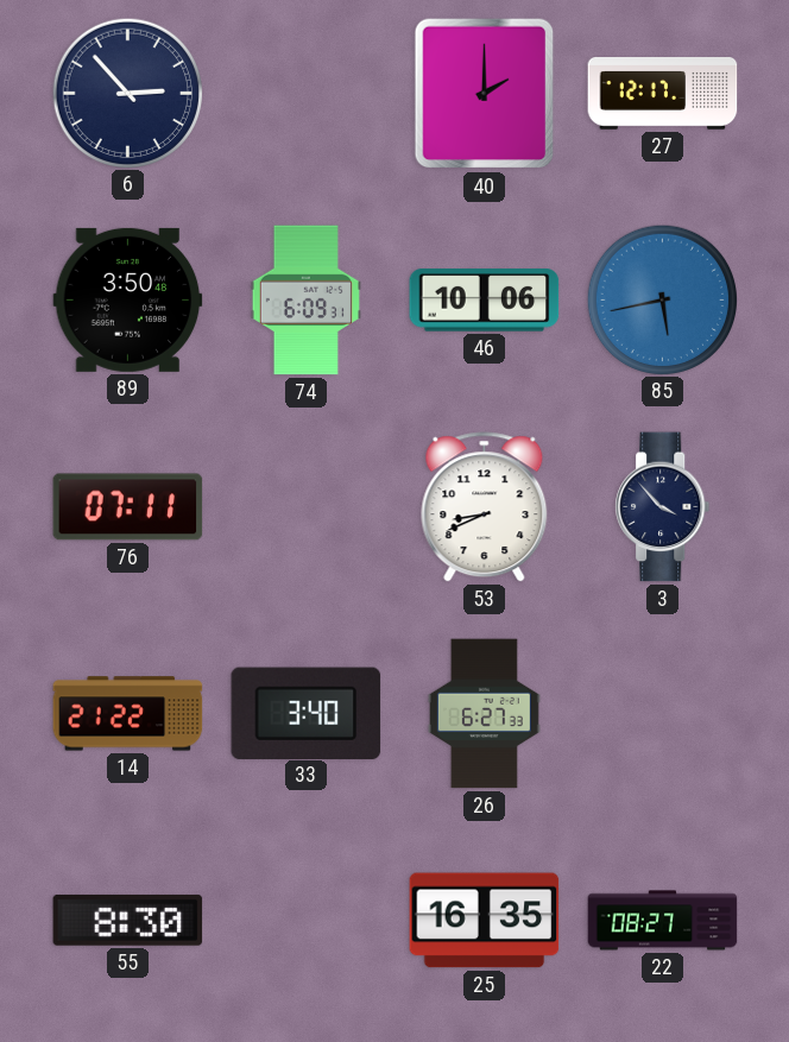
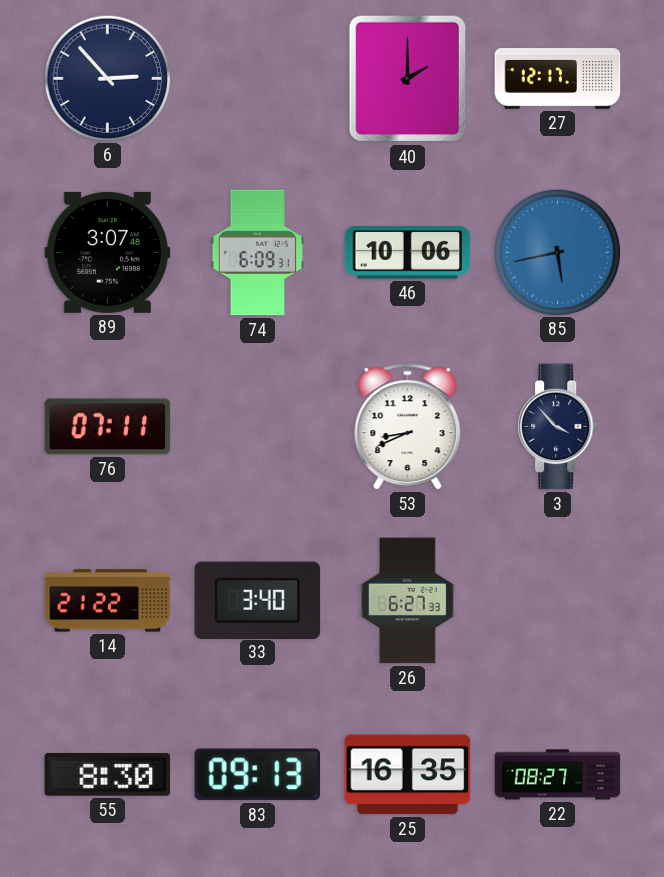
89: 3:50 -> 3:07 (108, 252)
83: none -> 09:13 (258, 775)
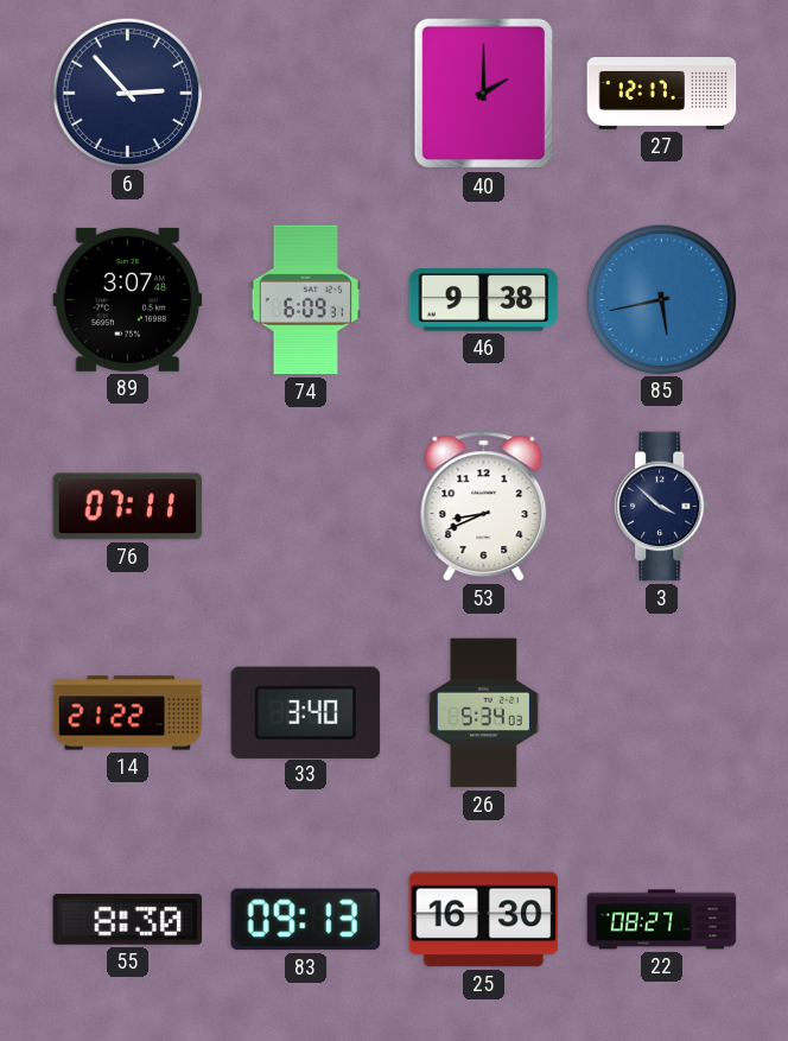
46: 10:06 -> 9:38 (484, 300)
3: 3:53 -> 3:52 (662, 507)
26: 6:27 -> 5:34 (483, 713)
25: 16:35 -> 16:30 (484, 920)
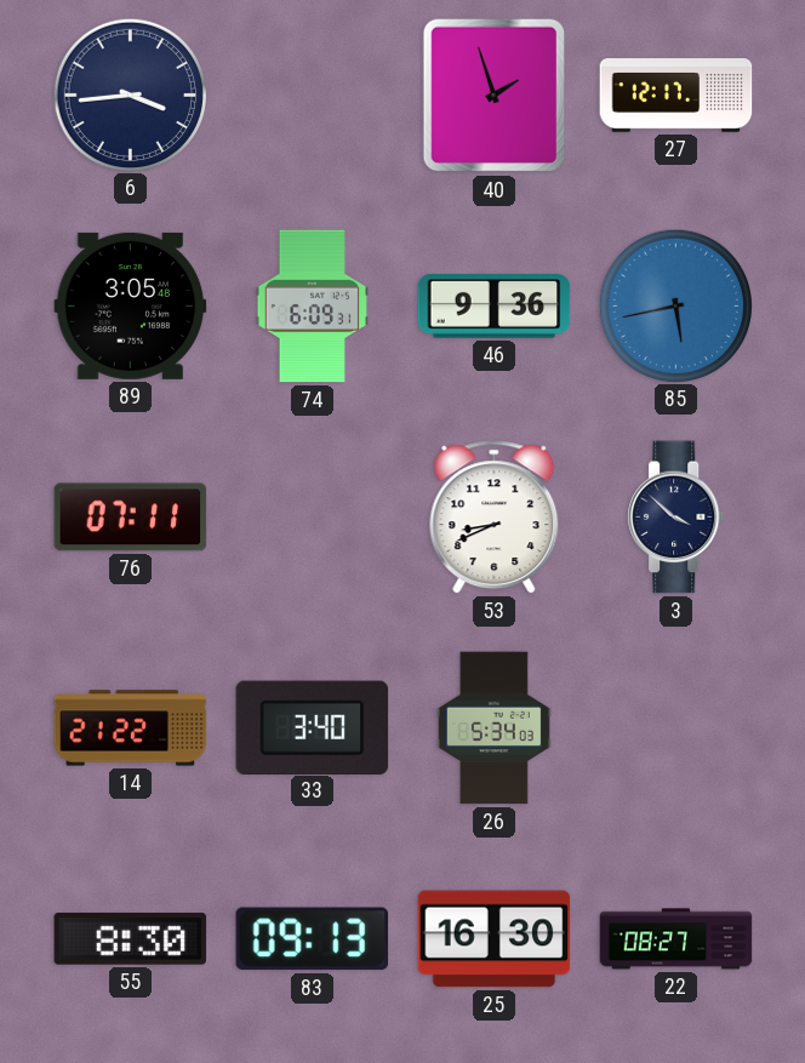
6: 2:53 -> 3:44 (130, 95)
40: 2:00 -> 1:57 (495, 96)
89: 3:07 -> 3:05 (131, 305)
46: 9:38 -> 9:36 (495, 307)
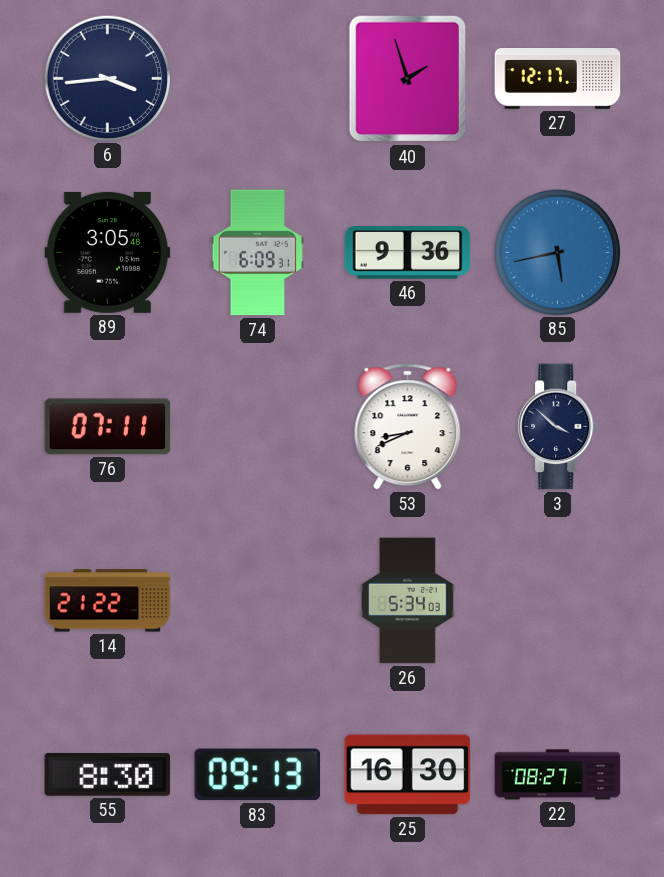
33: 3:40 -> none (313, 727)
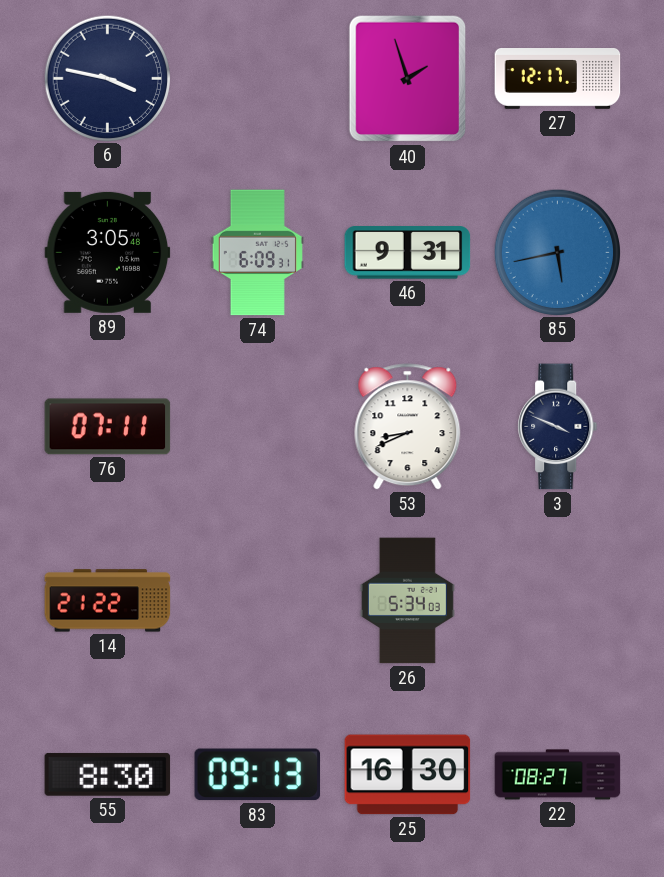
6: 3:44 -> 3:47 (107, 78)
46: 9:36 -> 9:31 (408, 253)
3: 3:52 -> 3:49 (558, 427)
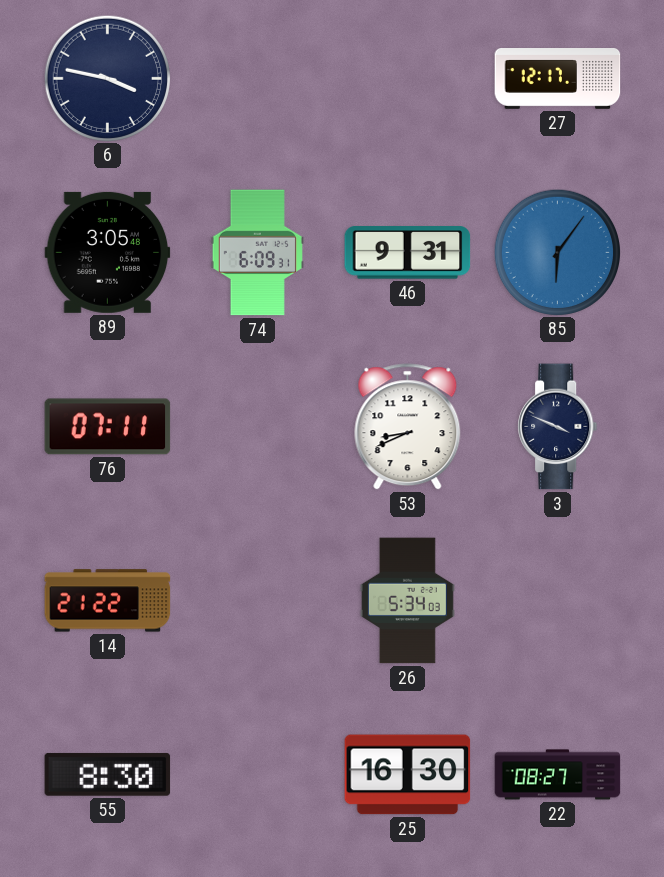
40: 1:57 -> none (408, 79)
85: 5:43 -> 6:06 (557, 252)
83: 09:13 -> none (258, 775)
